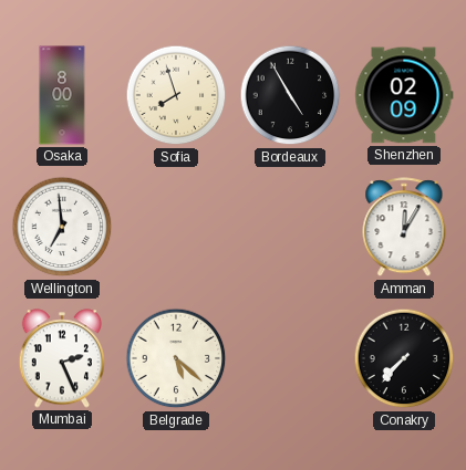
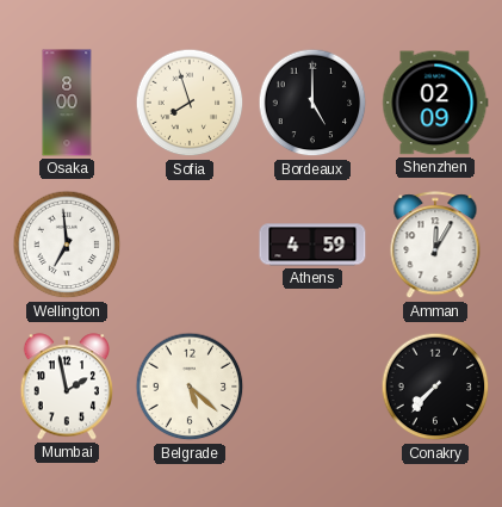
Bordeaux: 4:55 -> 5:00 (312, 103)
Athens: none -> 4:59 (312, 245)
Mumbai: 2:26 -> 1:58 (66, 387)
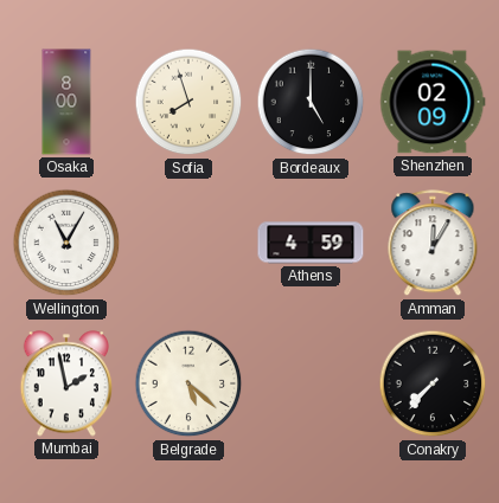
Wellington: 6:59 -> 11:05 (66, 243)
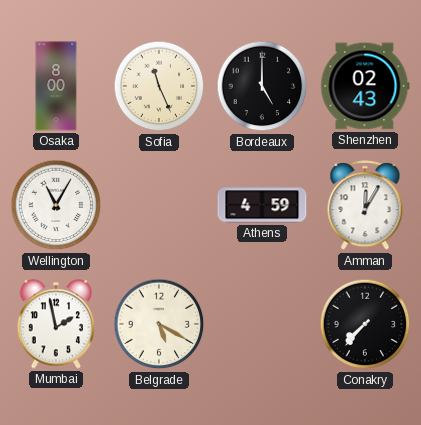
Sofia: 7:57 -> 11:26 (159, 86)
Shenzhen: 02:09 -> 02:43 (365, 86)
Belgrade: 5:22 -> 5:20 (159, 324)
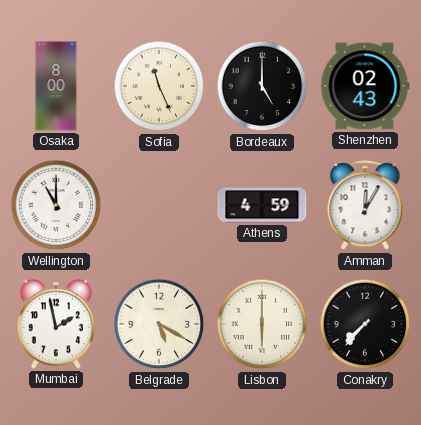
Wellington: 11:05 -> 11:00 (56, 205)
Lisbon: none -> 6:00 (262, 324)
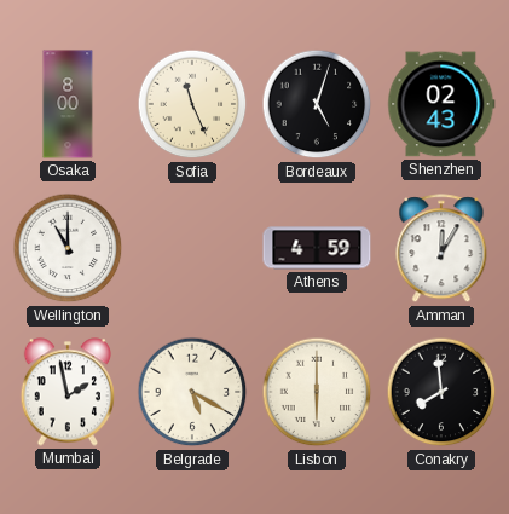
Bordeaux: 5:00 -> 5:03 (317, 104)
Conakry: 7:37 -> 7:59 (441, 392)
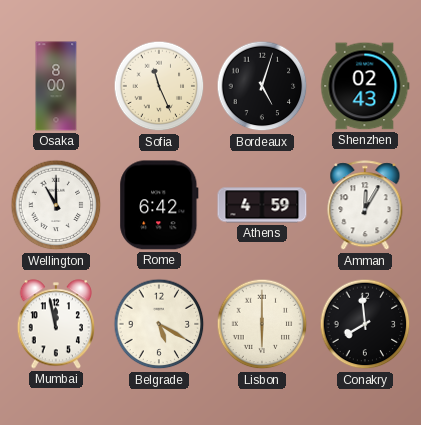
Rome: none -> 6:42 (159, 205)
Mumbai: 1:58 -> 11:58 (55, 324)
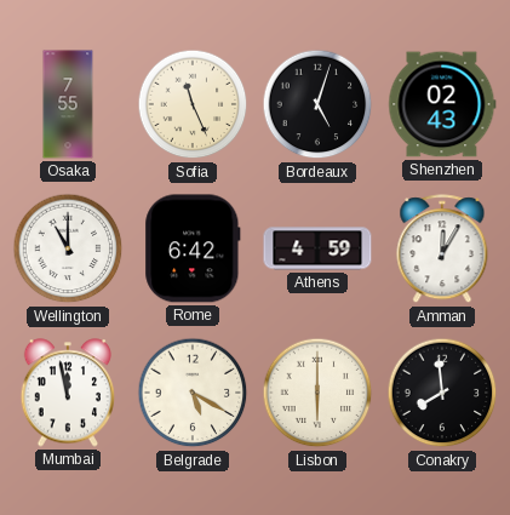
Osaka: 8:00 -> 7:55 (68, 104)
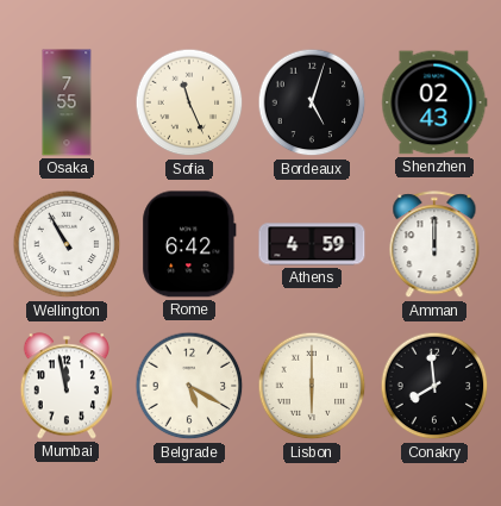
Wellington: 11:00 -> 10:55 (67, 244)
Amman: 12:05 -> 12:00 (434, 245)
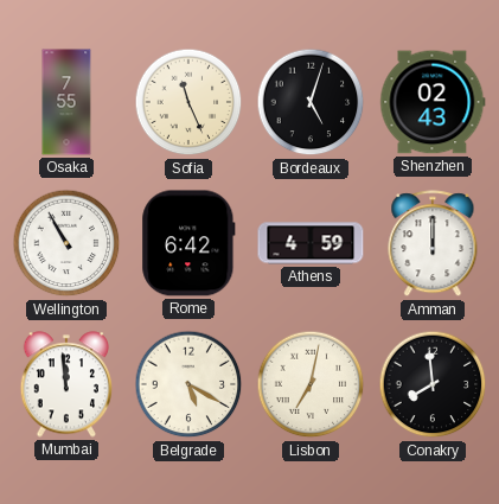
Mumbai: 11:58 -> 11:59 (65, 384)
Lisbon: 6:00 -> 7:02 (311, 384)
